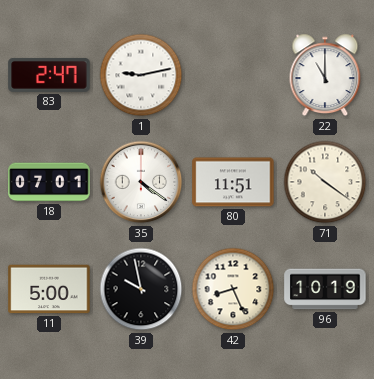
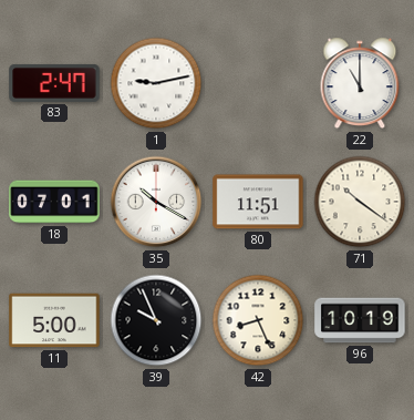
35: 4:21 -> 10:20 (156, 202)
39: 9:58 -> 9:56 (156, 320)
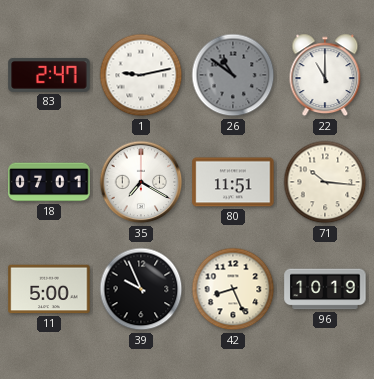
26: none -> 10:51 (233, 75)
35: 10:20 -> 7:20 (141, 182)
71: 10:21 -> 10:16 (325, 182)
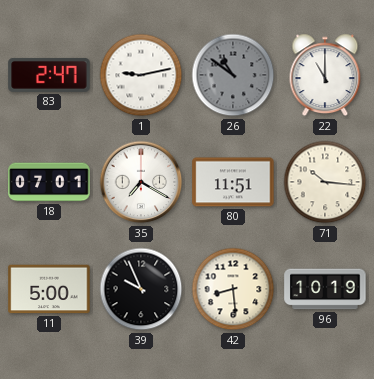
42: 8:26 -> 8:29 (233, 289)
